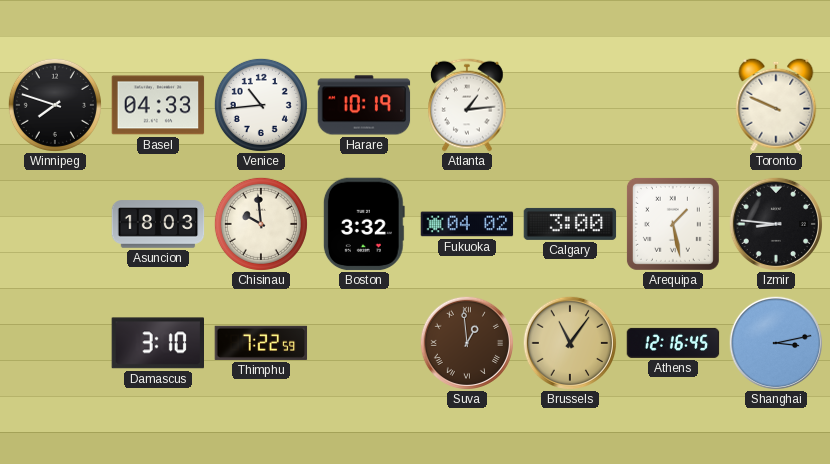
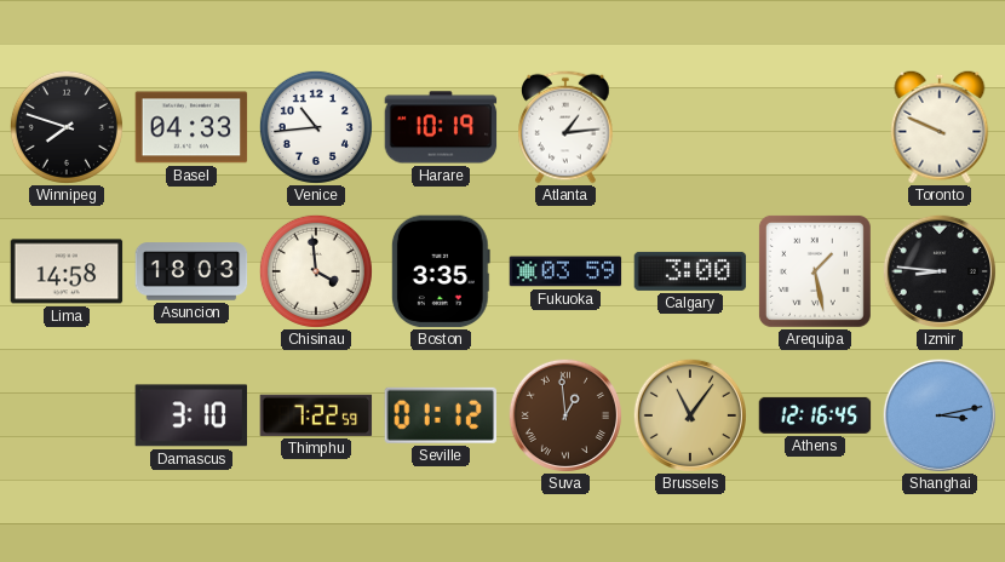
Lima: none -> 14:58 (67, 271)
Chisinau: 9:59 -> 3:59 (316, 271)
Boston: 3:32 -> 3:35 (441, 271)
Fukuoka: 04:02 -> 03:59 (565, 271)
Seville: none -> 01:12 (440, 415)
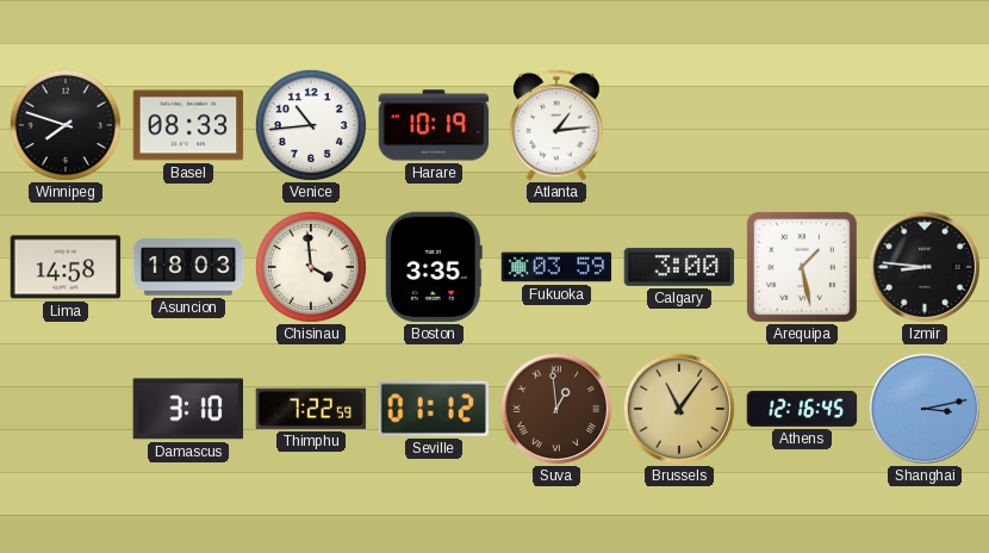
Basel: 04:33 -> 08:33 (188, 125)
Toronto: 9:49 -> none (940, 127)
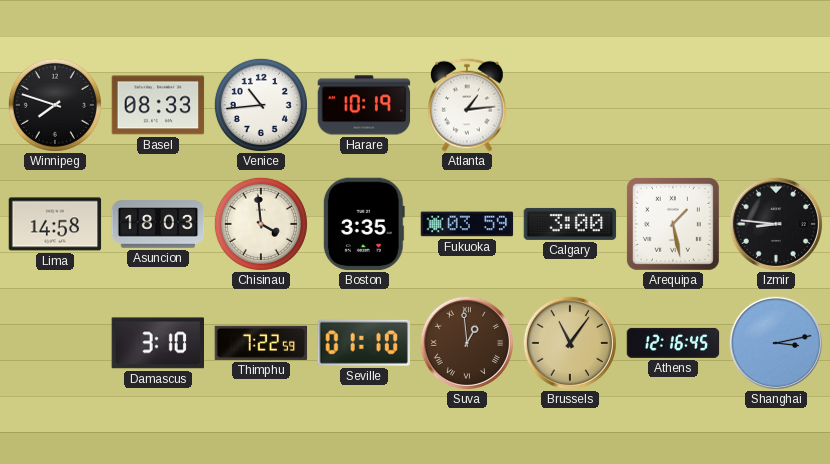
Seville: 01:12 -> 01:10 (363, 343)
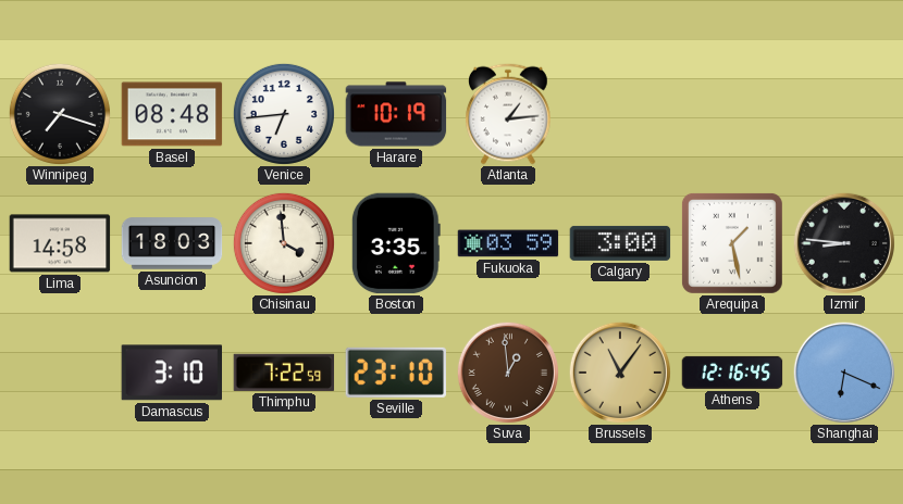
Winnipeg: 7:48 -> 7:18 (60, 114)
Basel: 08:33 -> 08:48 (172, 114)
Venice: 10:44 -> 6:44 (284, 114)
Seville: 01:10 -> 23:10 (395, 373)
Shanghai: 3:13 -> 6:19 (844, 373)
